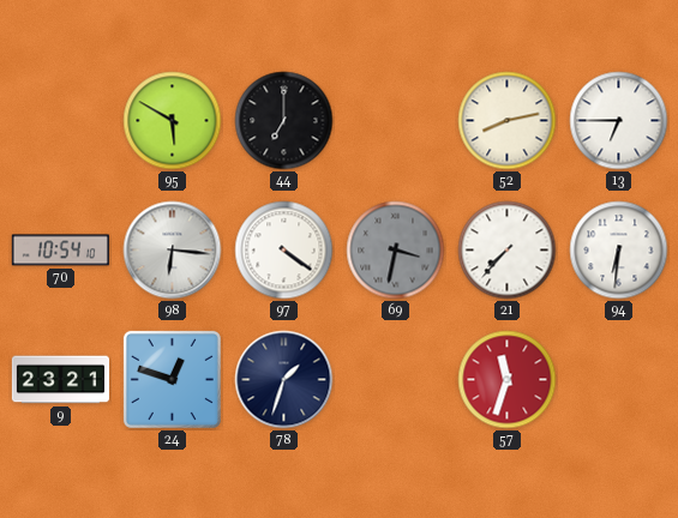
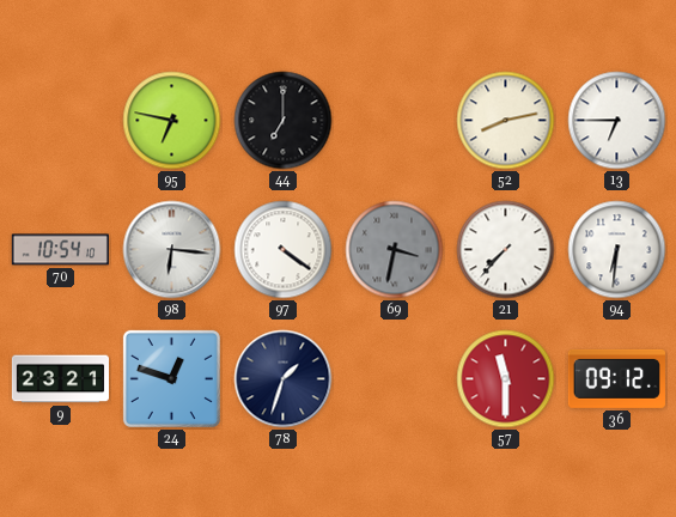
95: 5:50 -> 6:47 (172, 121)
57: 11:33 -> 11:30 (506, 379)
36: none -> 09:12 (616, 378)
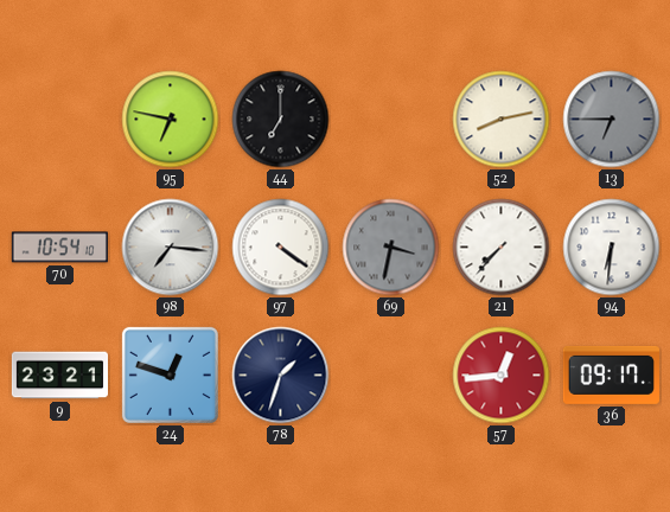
13 dial: white -> grey (612, 120)
98: 6:16 -> 7:16 (171, 248)
57: 11:30 -> 12:44 (502, 376)
36: 09:12 -> 09:17 (611, 375)
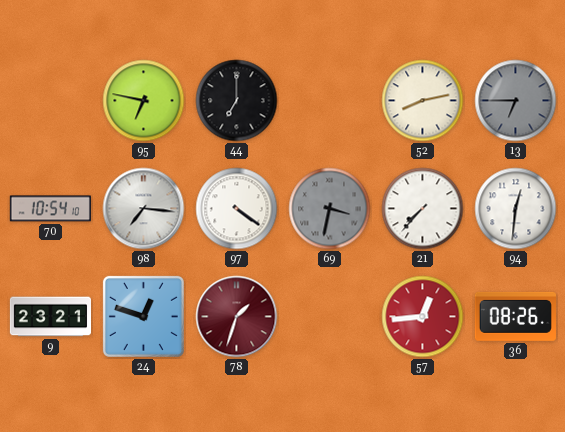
94: 6:31 -> 12:31 (516, 209)
78 dial: navy -> burgundy (237, 317)
36: 09:17 -> 08:26 (515, 316)
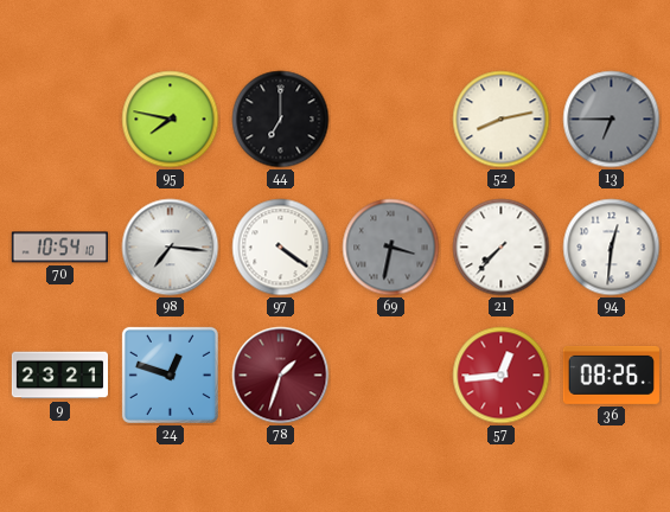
95: 6:47 -> 7:47 (171, 120)
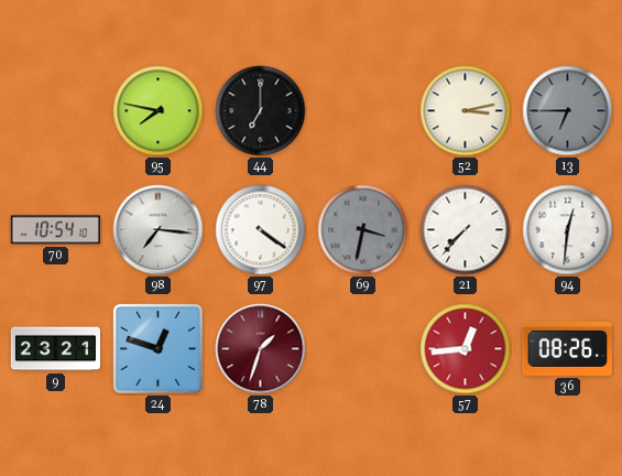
52: 8:13 -> 3:13 (466, 111)
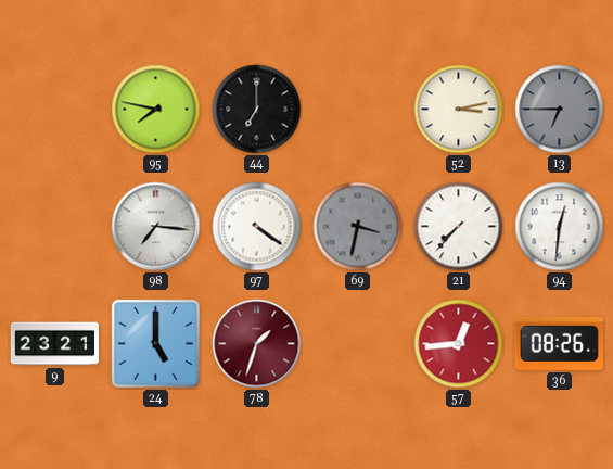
70: 10:54 -> none (55, 230)
24: 12:48 -> 5:00 (155, 343)
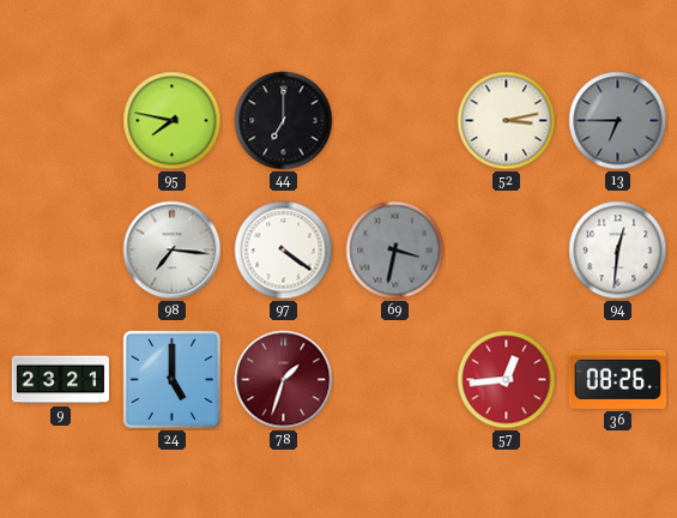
21: 7:37 -> none (459, 227)
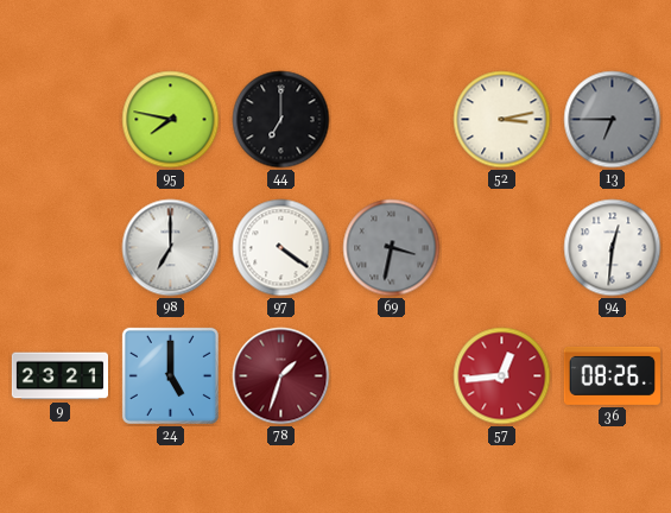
98: 7:16 -> 7:00 (171, 248)
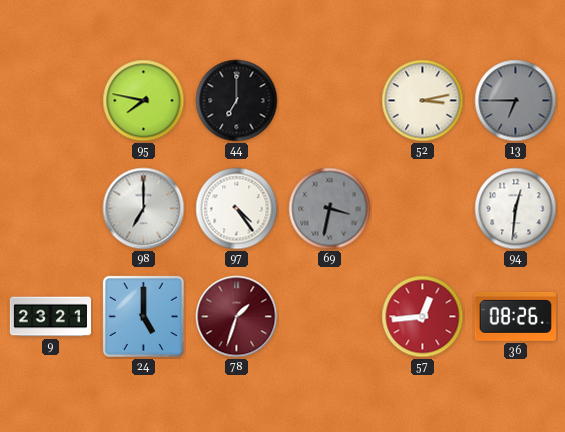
97: 4:21 -> 4:24 (237, 209)
